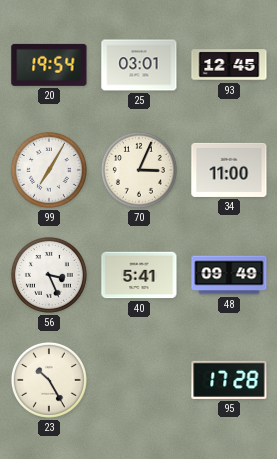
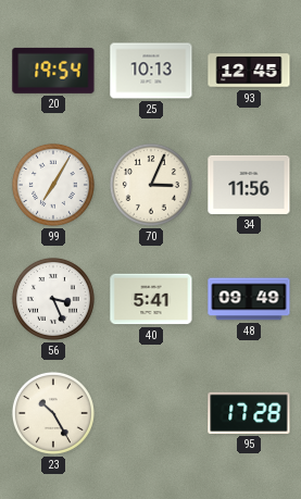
25: 03:01 -> 10:13 (151, 71)
34: 11:00 -> 11:56 (249, 185)
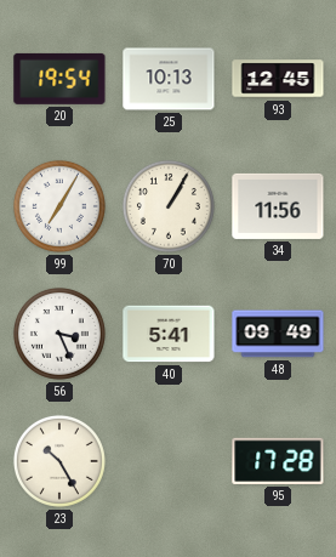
70: 3:04 -> 1:05 (169, 206)
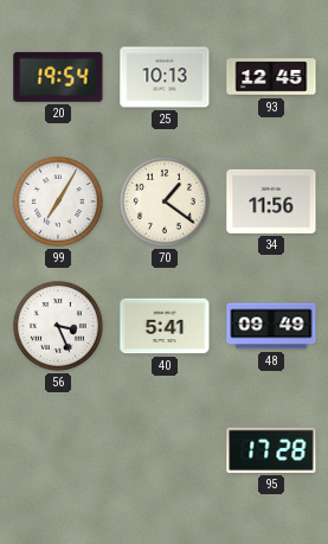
70: 1:05 -> 1:21 (165, 201)
23: 10:25 -> none (59, 461)
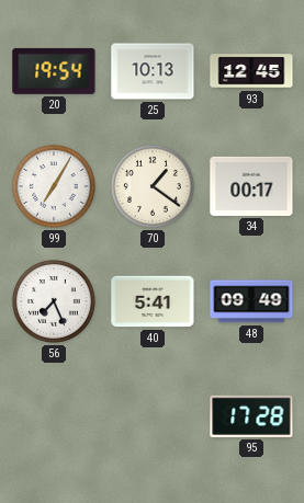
34: 11:56 -> 00:17 (251, 186)
56: 3:26 -> 7:26 (54, 301)
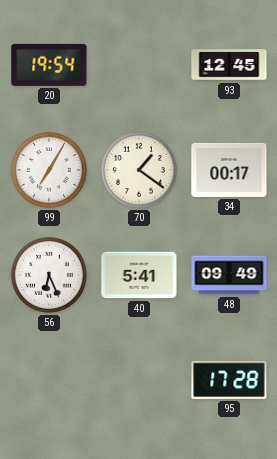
25: 10:13 -> none (153, 71)
56: 7:26 -> 6:26 (49, 275)
